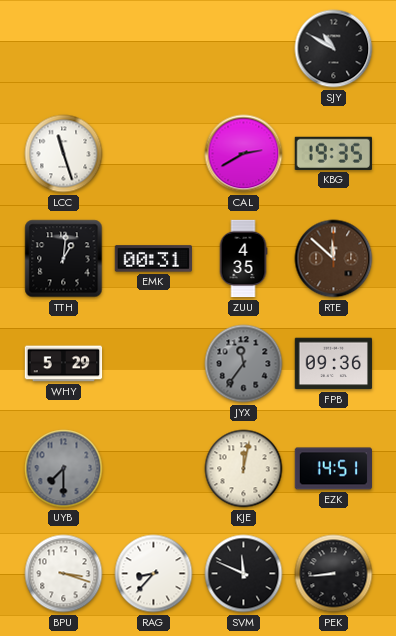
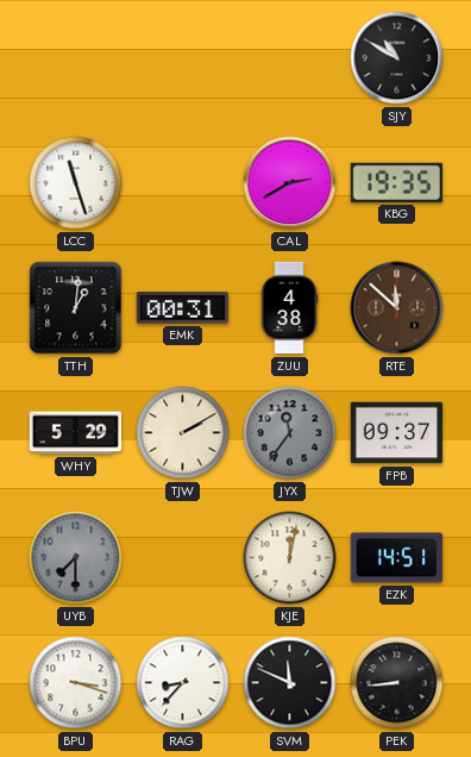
ZUU: 4:35 -> 4:38 (289, 308)
TJW: none -> 2:10 (183, 433)
FPB: 09:36 -> 09:37 (397, 433)
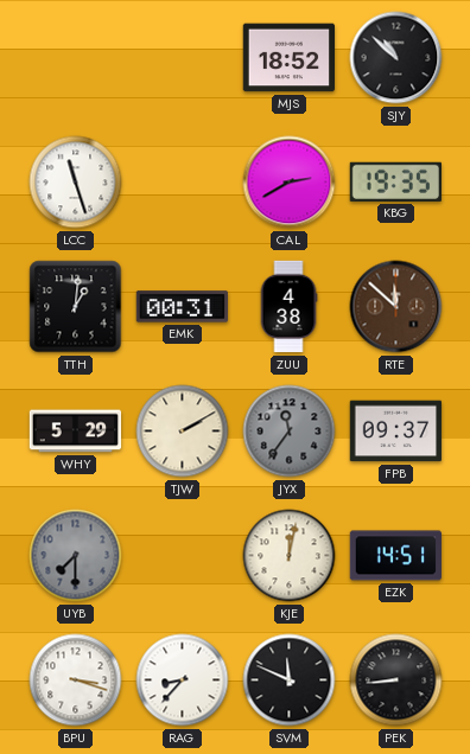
MJS: none -> 18:52 (290, 58)
SJY: 10:50 -> 10:52 (396, 58)
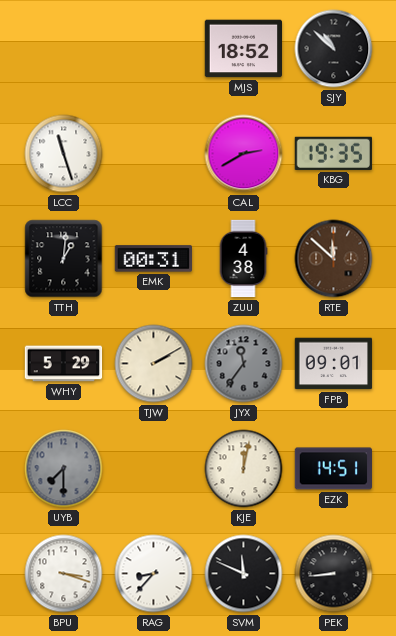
FPB: 09:37 -> 09:01 (334, 364)
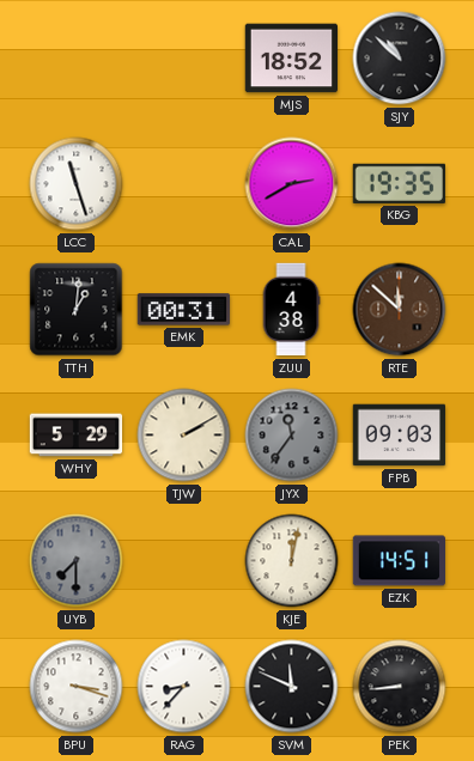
FPB: 09:01 -> 09:03 (400, 436)
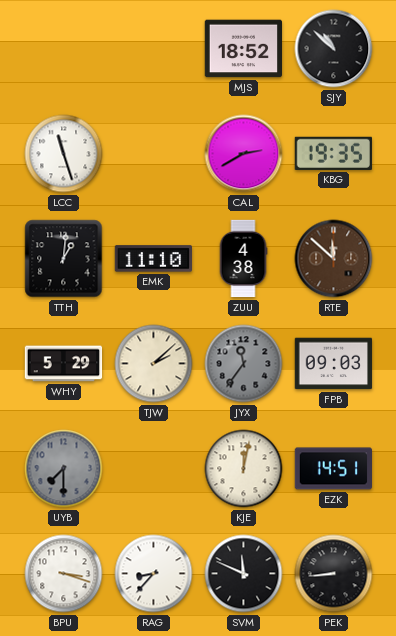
EMK: 00:31 -> 11:10 (153, 259)
TJW: 2:10 -> 2:08 (154, 364)
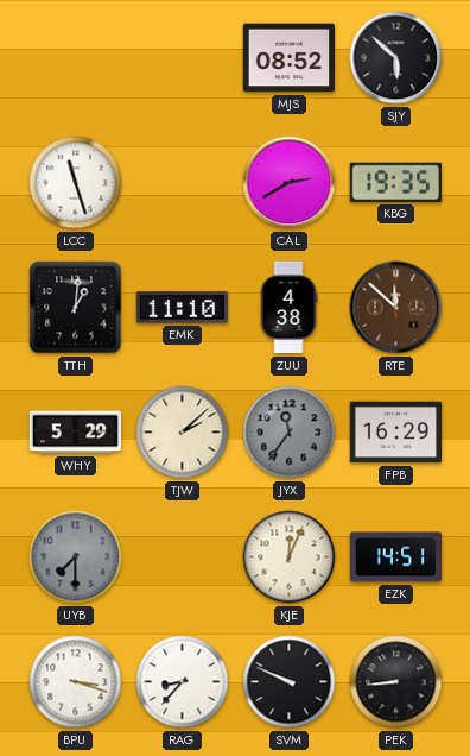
MJS: 18:52 -> 08:52 (290, 58)
SJY: 10:52 -> 5:52 (396, 58)
FPB: 09:03 -> 16:29 (396, 433)
KJE: 12:02 -> 12:04 (290, 557)
SVM: 11:49 -> 9:49 (290, 682)
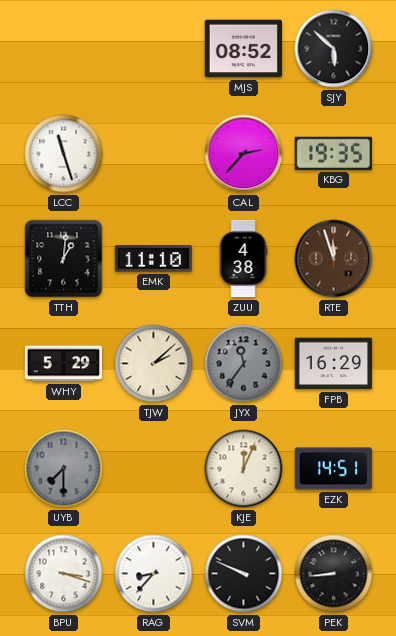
CAL: 2:40 -> 2:37 (244, 154)
RTE: 11:52 -> 11:57 (334, 259)
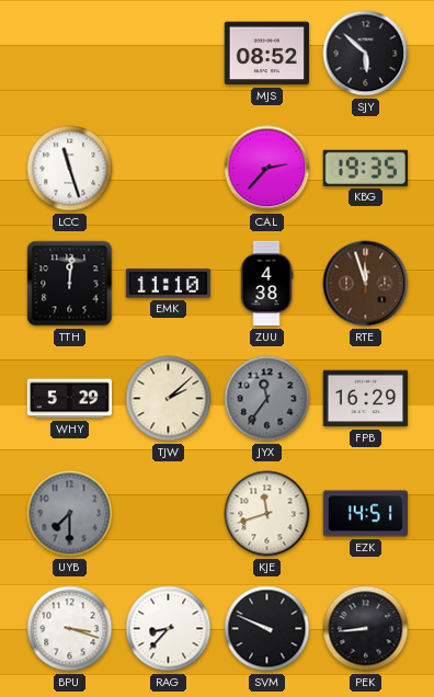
TTH: 1:01 -> 12:01 (70, 284)
KJE: 12:04 -> 11:42 (267, 514)
